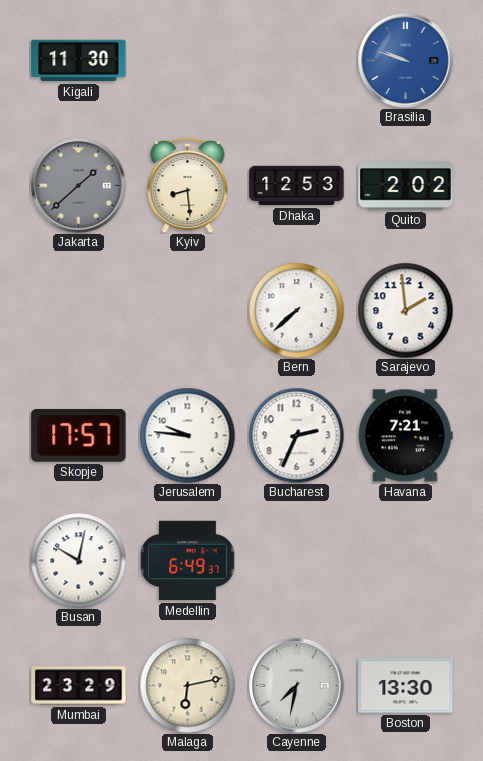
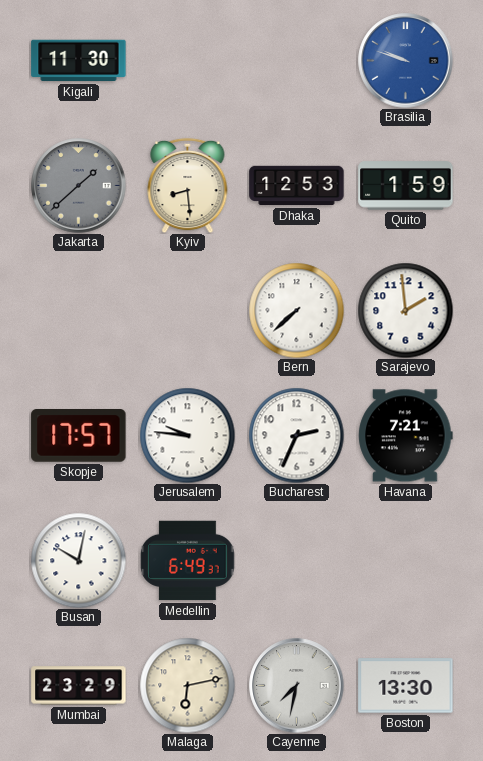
Quito: 2:02 -> 1:59 (406, 186)
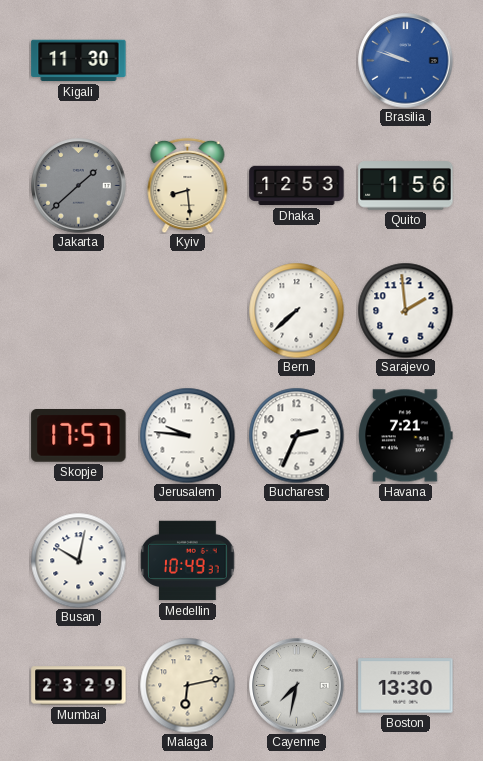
Quito: 1:59 -> 1:56 (406, 186)
Medellin: 6:49 -> 10:49 (188, 561)
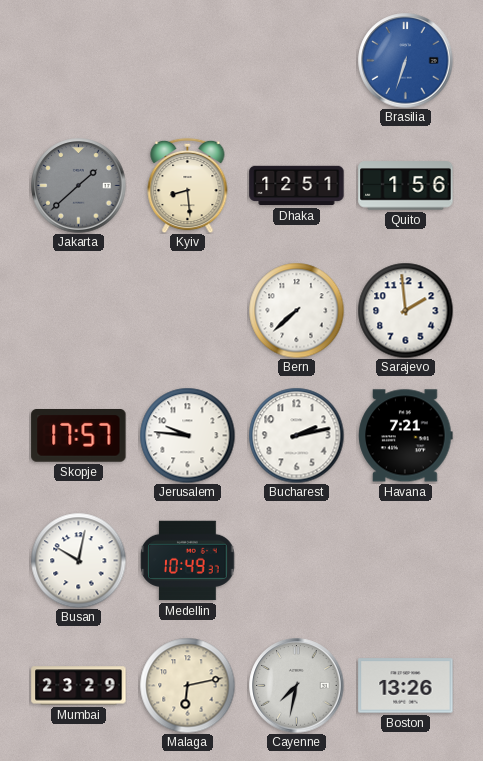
Kigali: 11:30 -> none (79, 61)
Brasilia: 9:48 -> 6:33 (406, 61)
Dhaka: 12:53 -> 12:51 (297, 186)
Bucharest: 2:34 -> 2:13 (296, 435)
Boston: 13:30 -> 13:26 (406, 686)
